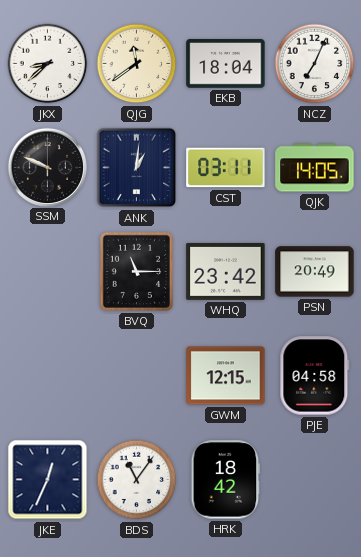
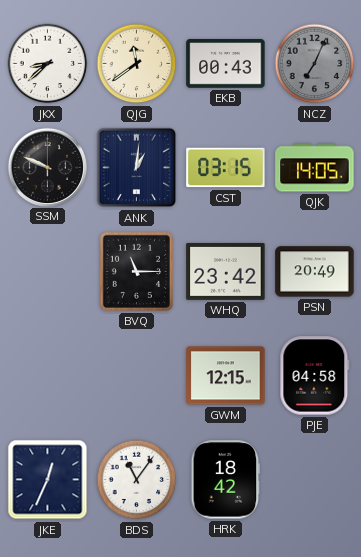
EKB: 18:04 -> 00:43 (226, 64)
NCZ dial: white -> grey (315, 64)
CST: 03:11 -> 03:15 (226, 168)
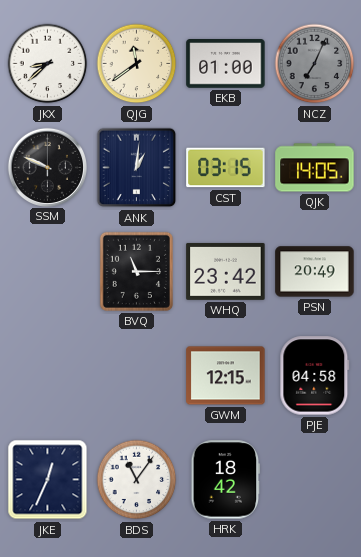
EKB: 00:43 -> 01:00 (226, 64)
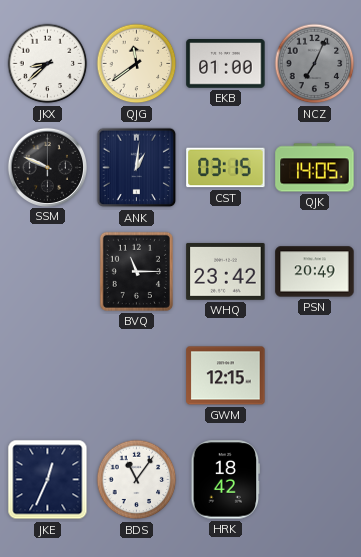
PJE: 04:58 -> none (315, 376)
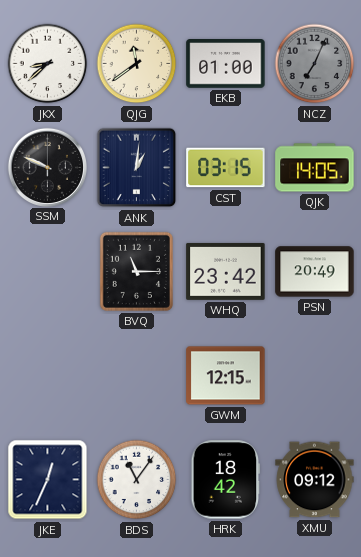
XMU: none -> 09:12 (315, 480)
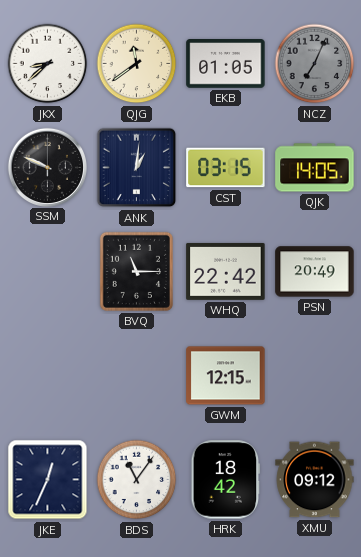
EKB: 01:00 -> 01:05 (226, 64)
WHQ: 23:42 -> 22:42 (226, 271)
